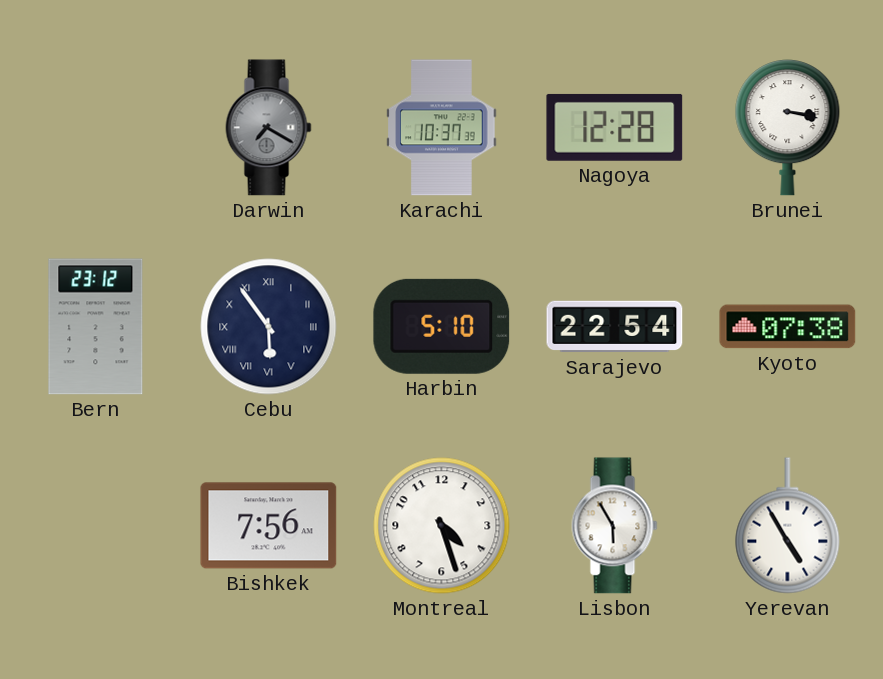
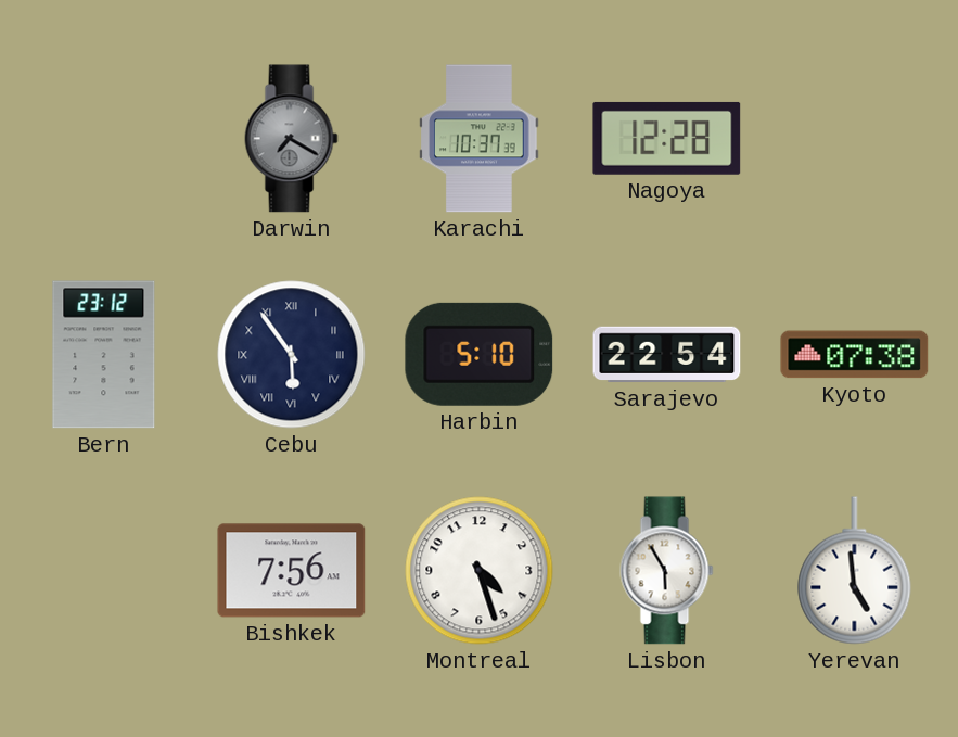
Brunei: 3:17 -> none (788, 128)
Yerevan: 4:55 -> 4:59 (855, 571)
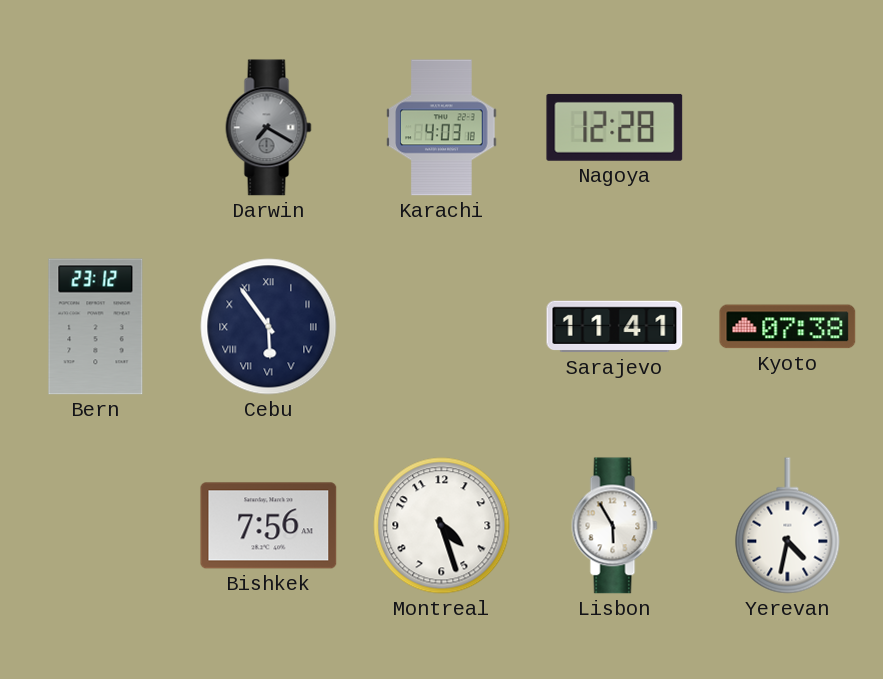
Karachi: 10:37 -> 4:03 (442, 128)
Harbin: 5:10 -> none (480, 354)
Sarajevo: 22:54 -> 11:41 (615, 327)
Yerevan: 4:59 -> 4:32 (788, 526)
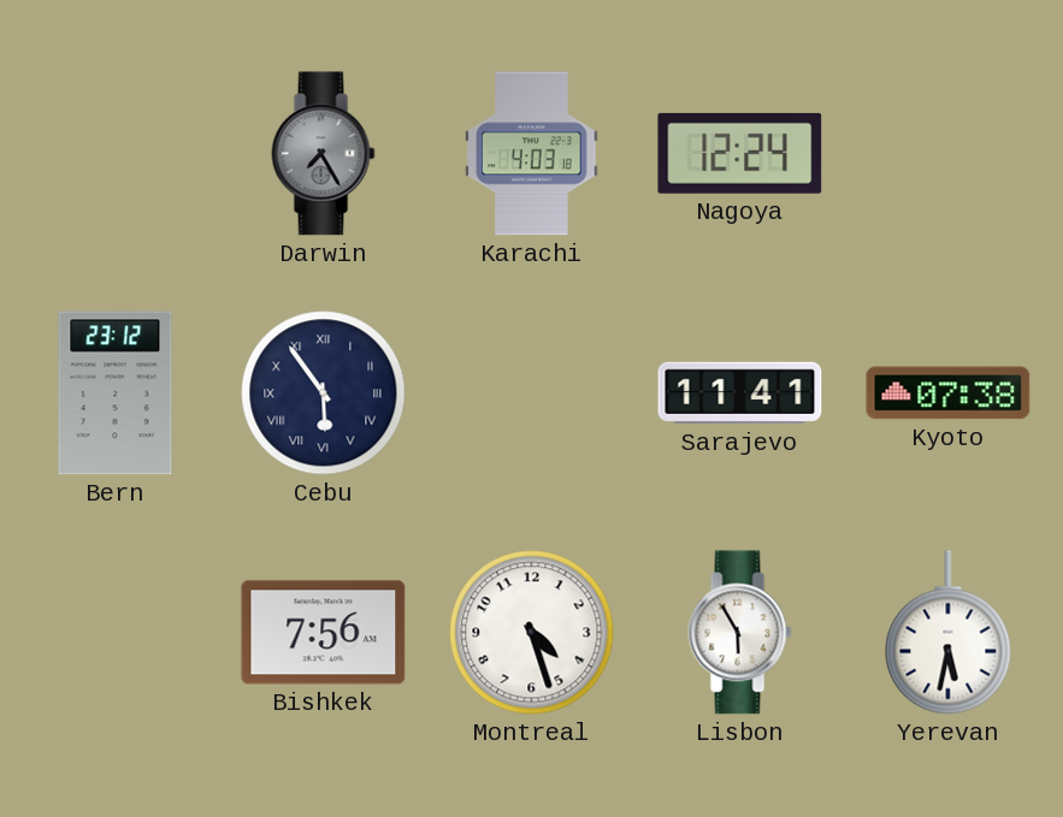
Darwin: 7:20 -> 7:25 (324, 154)
Nagoya: 12:28 -> 12:24 (740, 153)
Yerevan: 4:32 -> 5:32 (949, 633)
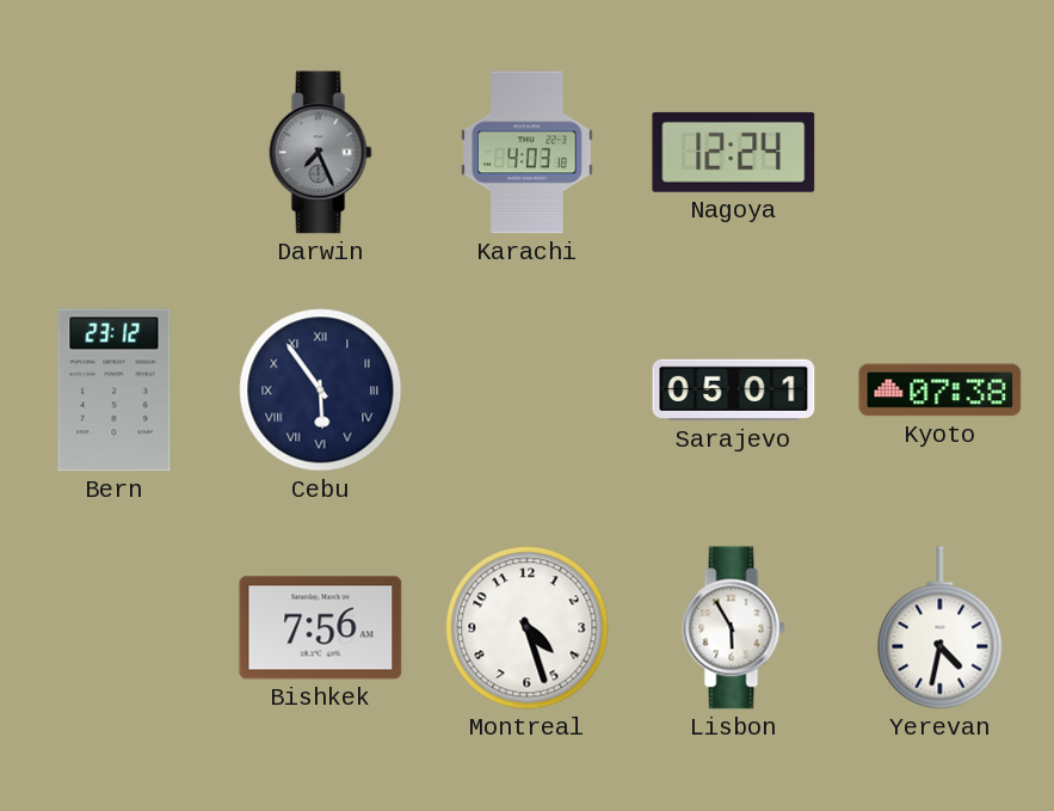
Darwin: 7:25 -> 7:26 (321, 153)
Sarajevo: 11:41 -> 05:01 (734, 391)
Yerevan: 5:32 -> 4:32 (941, 628)
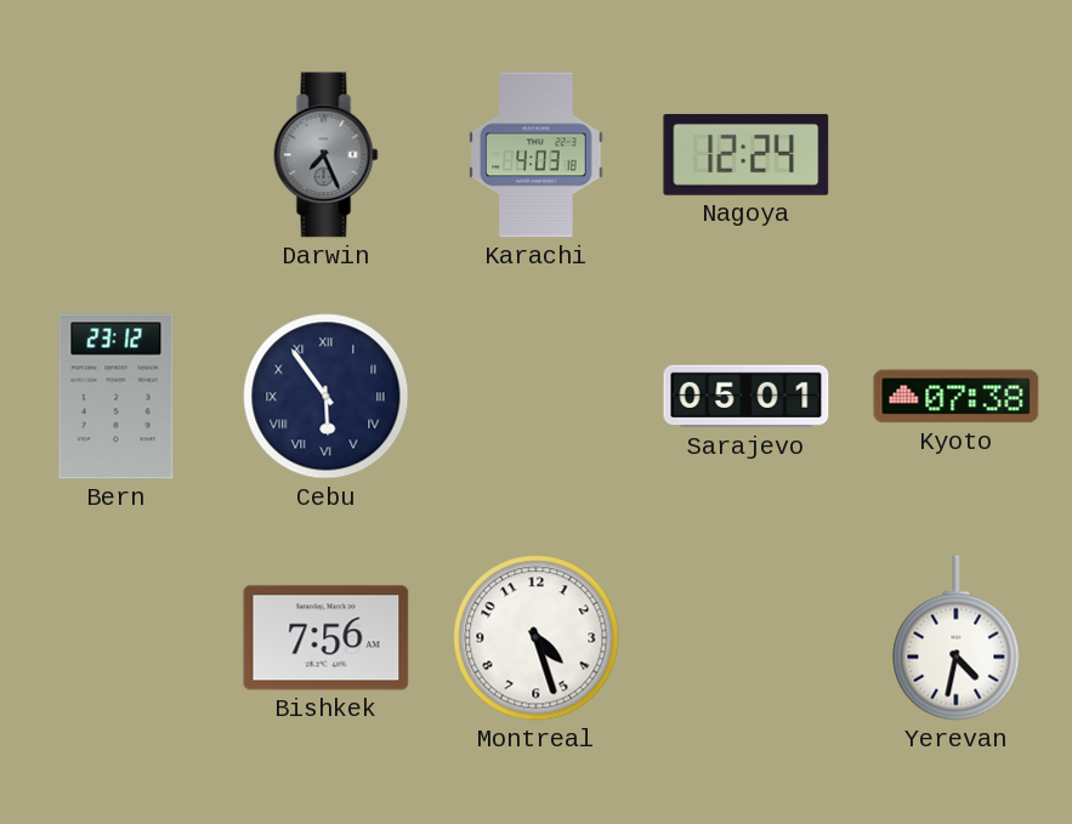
Lisbon: 5:55 -> none (734, 628)
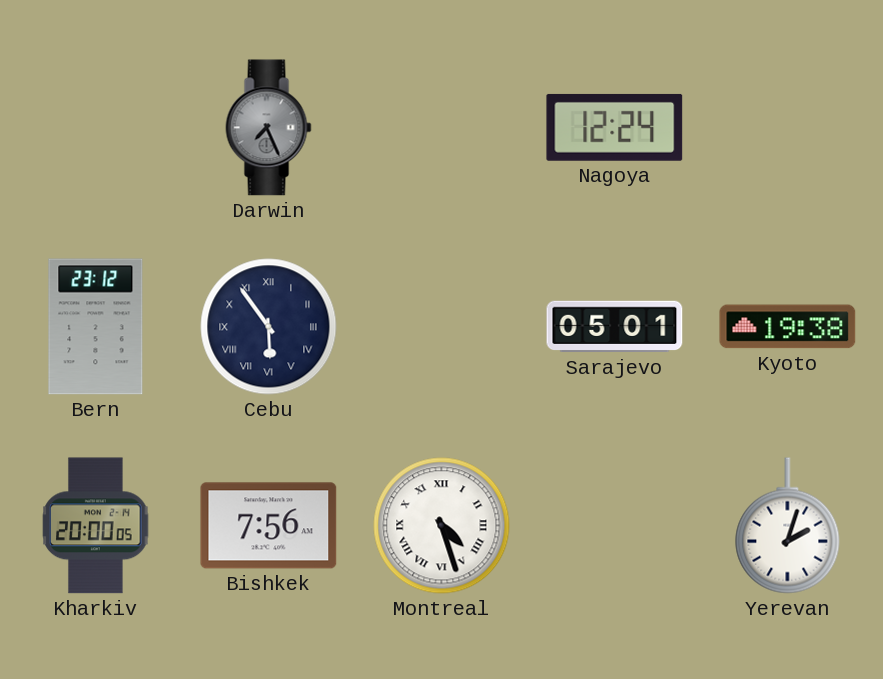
Karachi: 4:03 -> none (537, 155)
Kyoto: 07:38 -> 19:38 (788, 327)
Kharkiv: none -> 20:00 (96, 526)
Montreal numerals: Arabic -> Roman (442, 526)
Yerevan: 4:32 -> 2:03 (788, 526)
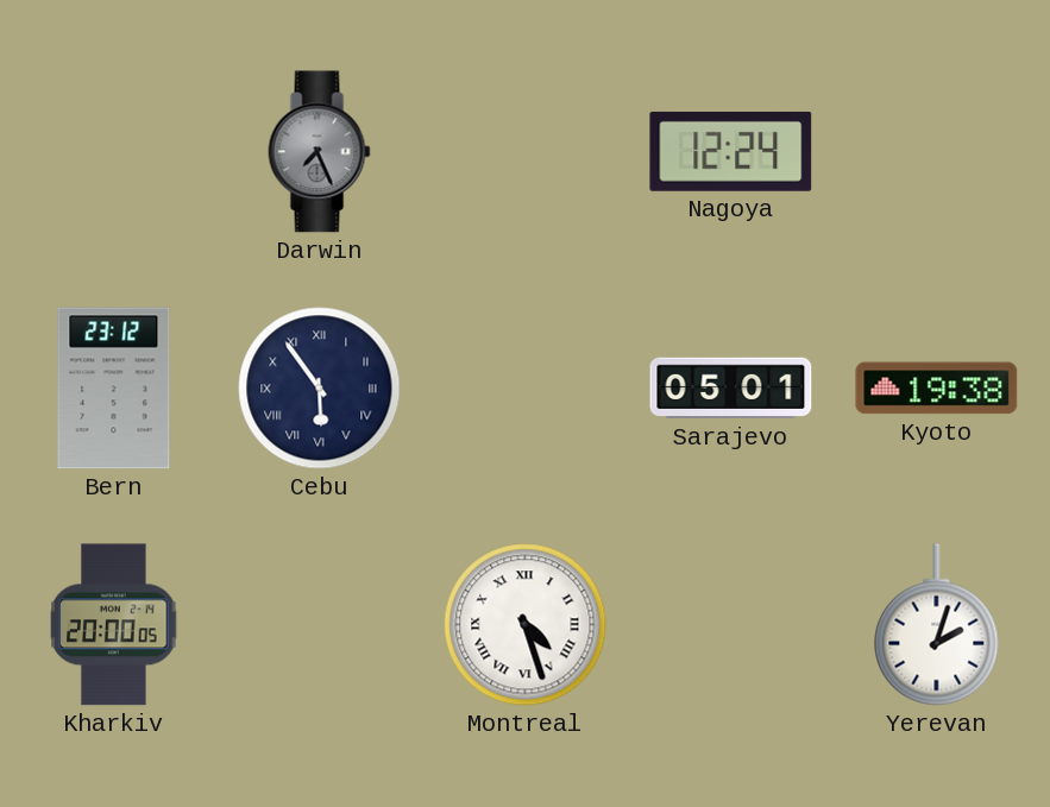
Bishkek: 7:56 -> none (269, 526)
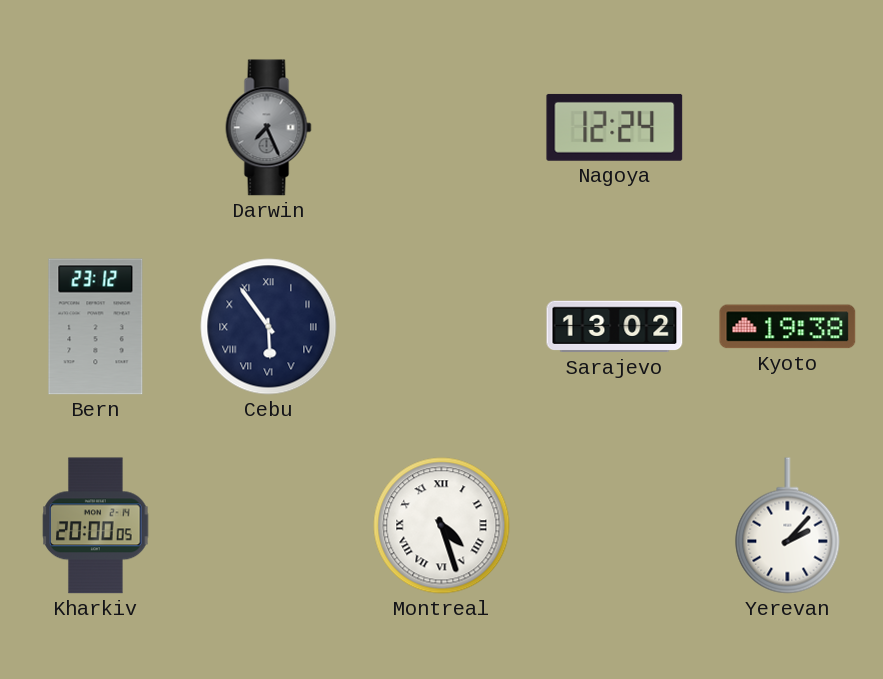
Sarajevo: 05:01 -> 13:02 (615, 327)
Yerevan: 2:03 -> 2:07 (788, 526)
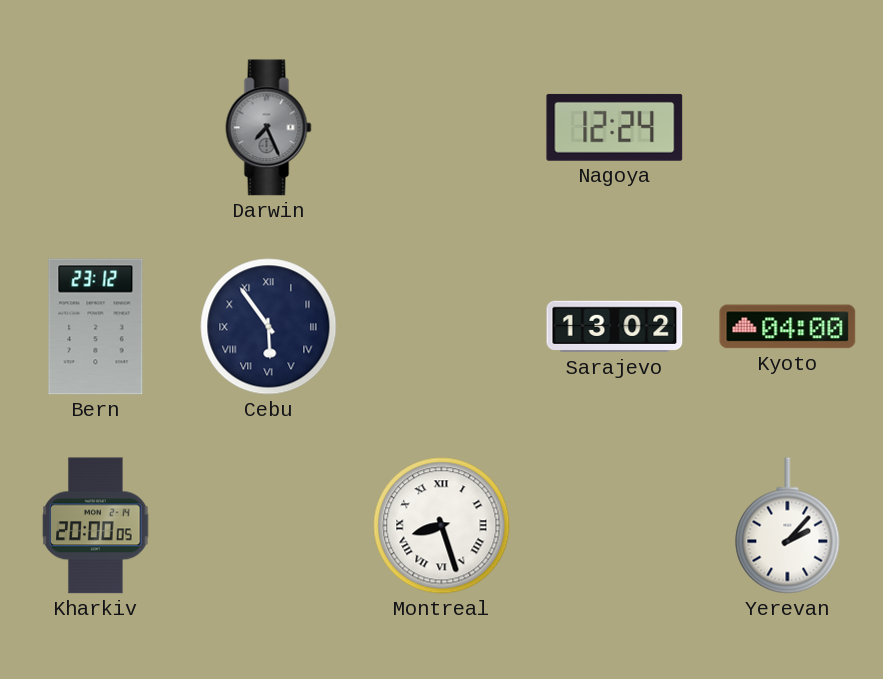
Kyoto: 19:38 -> 04:00 (788, 327)
Montreal: 4:27 -> 8:27 (442, 526)
